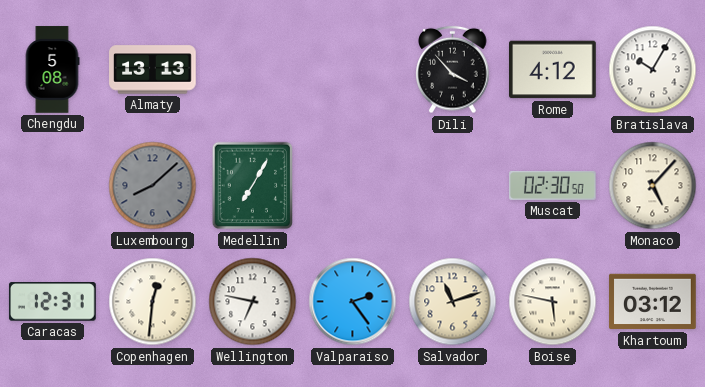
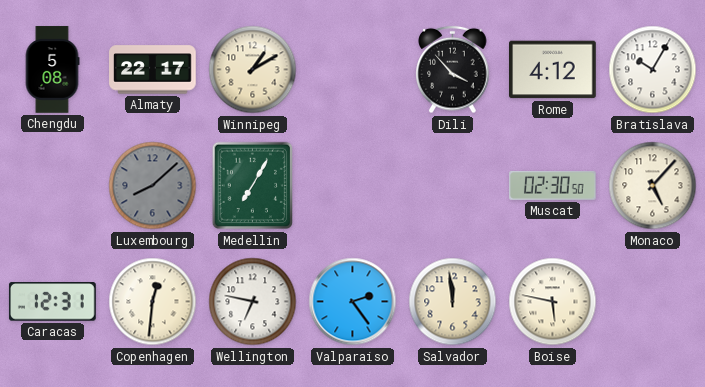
Almaty: 13:13 -> 22:17 (153, 70)
Winnipeg: none -> 1:10 (253, 70)
Salvador: 11:12 -> 11:59 (453, 302)
Khartoum: 03:12 -> none (653, 302)
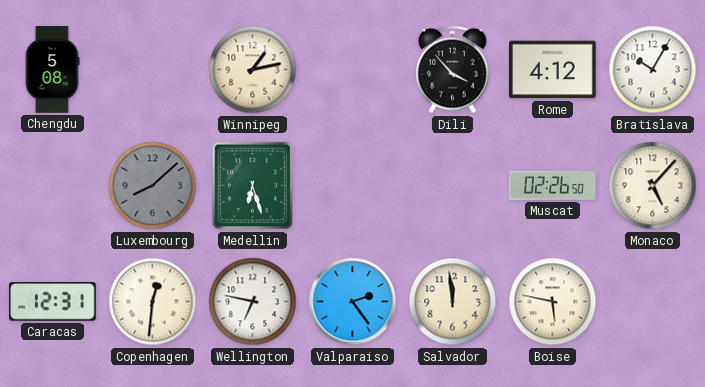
Almaty: 22:17 -> none (153, 70)
Winnipeg: 1:10 -> 1:13 (253, 70)
Medellin: 7:05 -> 6:27 (252, 186)
Muscat: 02:30 -> 02:26 (553, 185)
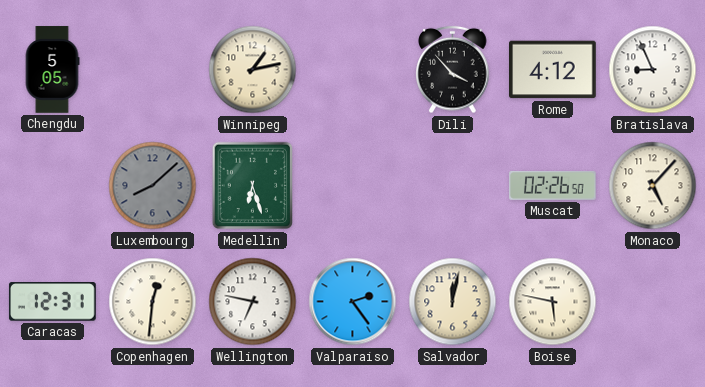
Chengdu: 5:08 -> 5:05 (52, 70)
Bratislava: 10:05 -> 8:56 (653, 70)
Salvador: 11:59 -> 12:02 (453, 302)
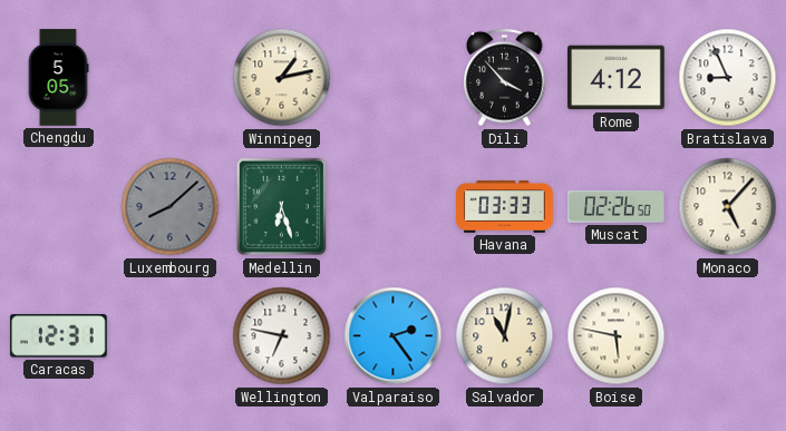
Havana: none -> 03:33 (505, 207)
Copenhagen: 12:31 -> none (153, 302)
Salvador: 12:02 -> 11:02 (505, 336)
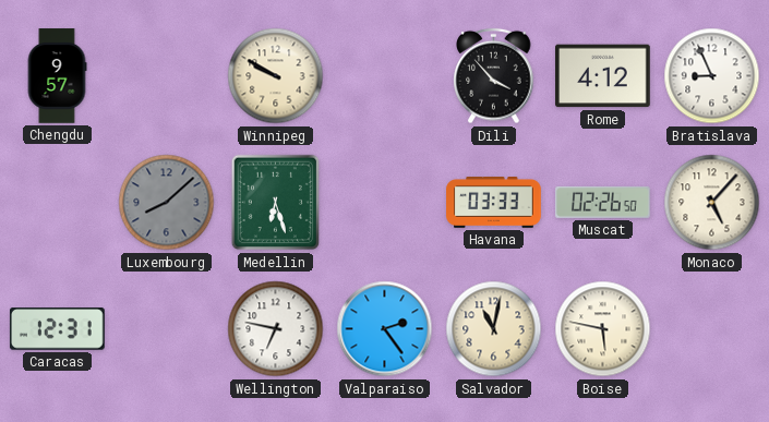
Chengdu: 5:05 -> 9:57 (57, 76)
Winnipeg: 1:13 -> 9:50 (276, 76)
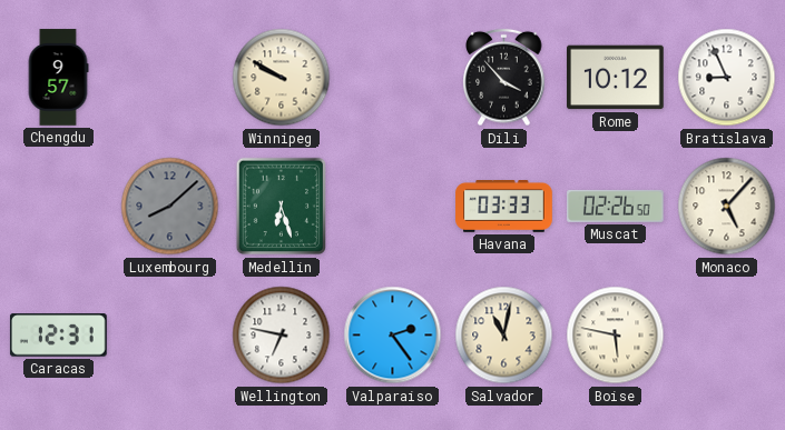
Rome: 4:12 -> 10:12 (616, 78)
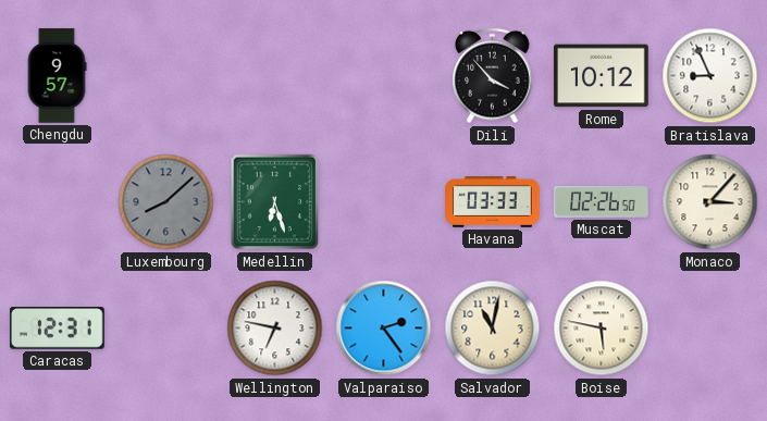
Winnipeg: 9:50 -> none (282, 78)
Monaco: 5:07 -> 3:07 (710, 202)
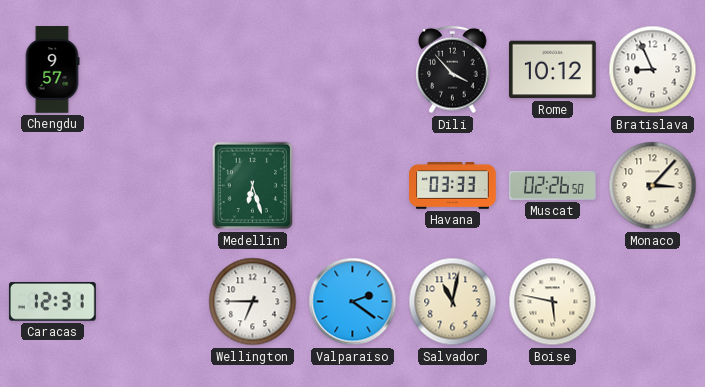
Luxembourg: 8:08 -> none (166, 202)
Wellington: 6:47 -> 6:45 (253, 302)
Valparaiso: 2:24 -> 2:21 (353, 302)
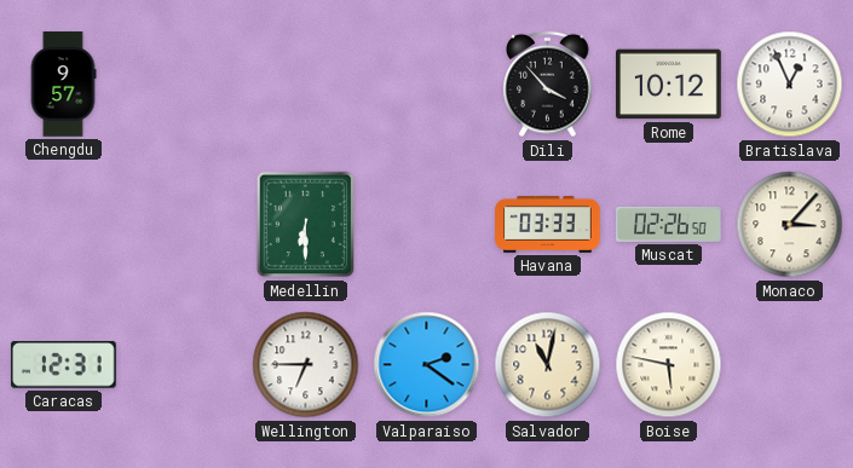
Bratislava: 8:56 -> 12:56 (790, 85)
Medellin: 6:27 -> 6:30 (305, 225)
